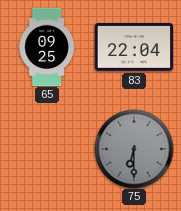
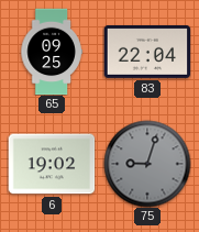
6: none -> 19:02 (52, 164)
75: 6:30 -> 9:03 (147, 164)
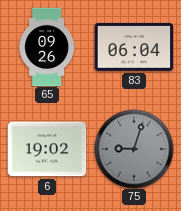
65: 09:25 -> 09:26 (47, 47)
83: 22:04 -> 06:04 (134, 47)
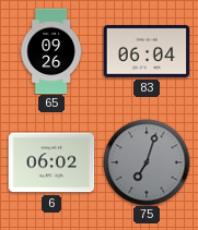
6: 19:02 -> 06:02 (51, 162)
75: 9:03 -> 7:03 (147, 162)
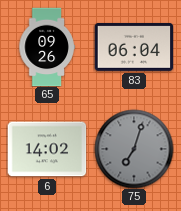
6: 06:02 -> 14:02 (47, 149)
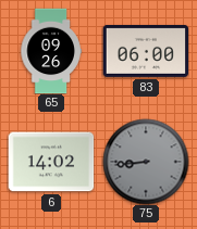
83: 06:04 -> 06:00 (146, 51)
75: 7:03 -> 8:44 (146, 162)
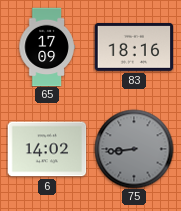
65: 09:26 -> 17:09 (47, 47)
83: 06:00 -> 18:16 (134, 47)
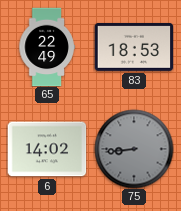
65: 17:09 -> 22:49 (47, 47)
83: 18:16 -> 18:53 (134, 47)
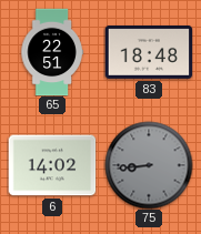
65: 22:49 -> 22:51 (52, 52)
83: 18:53 -> 18:48 (149, 52)
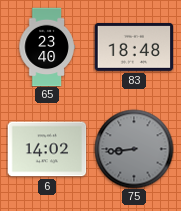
65: 22:51 -> 23:40 (47, 47)
